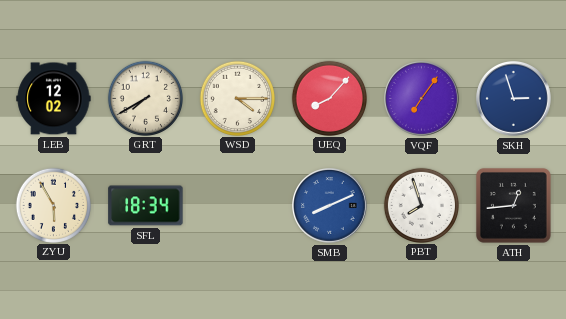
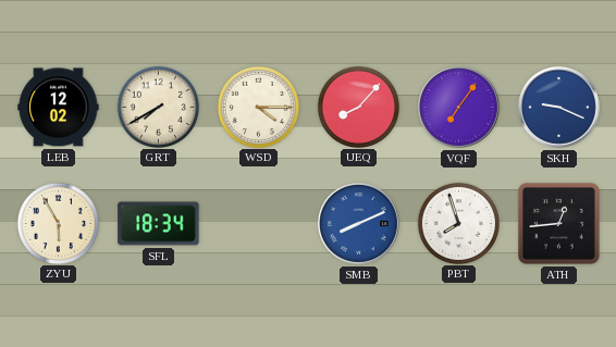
SKH: 2:57 -> 9:19 (559, 108)
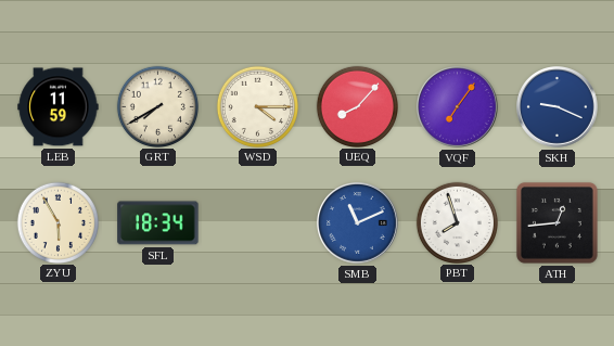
LEB: 12:02 -> 11:59 (59, 107)
SMB: 8:11 -> 11:11 (358, 223)
